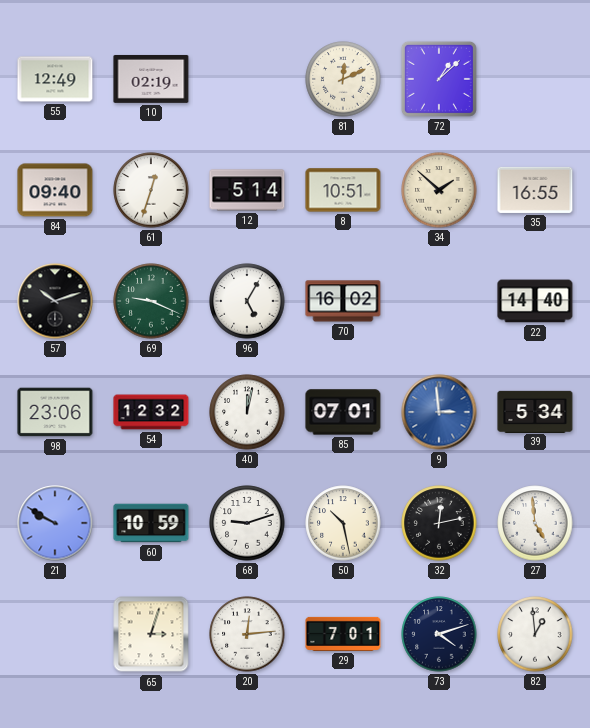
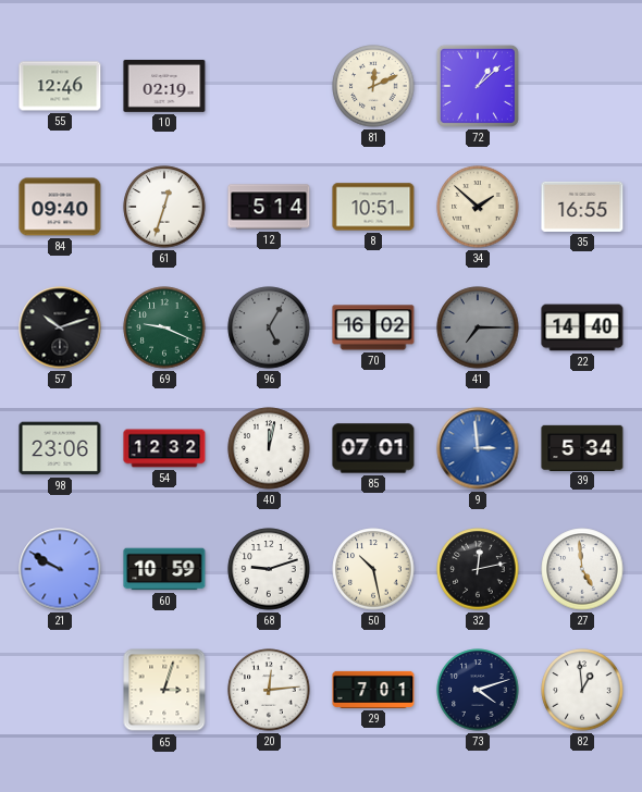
55: 12:49 -> 12:46 (60, 86)
96 dial: white -> grey (269, 327)
41: none -> 7:15 (478, 327)
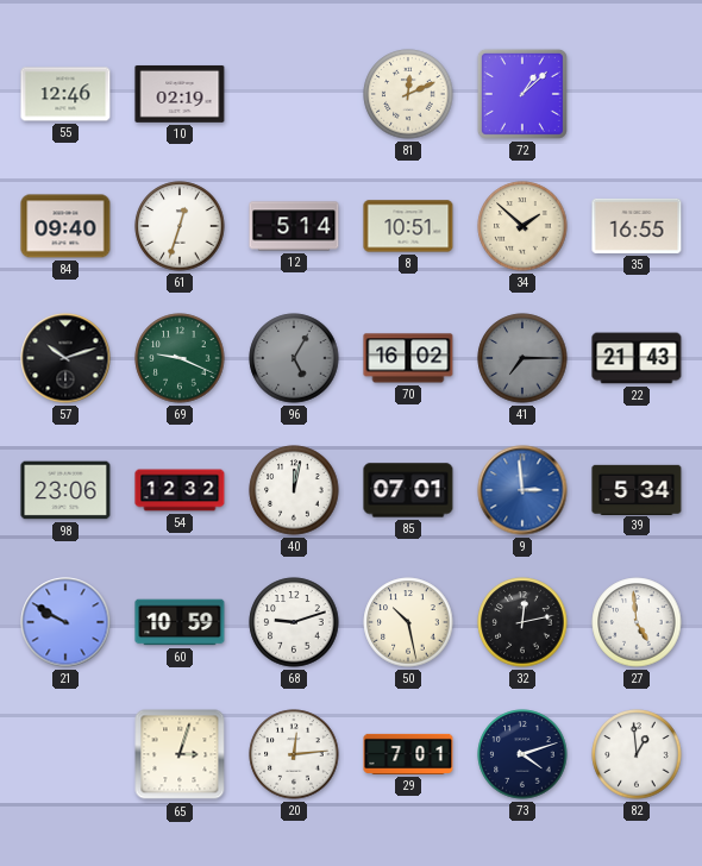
22: 14:40 -> 21:43 (637, 358)
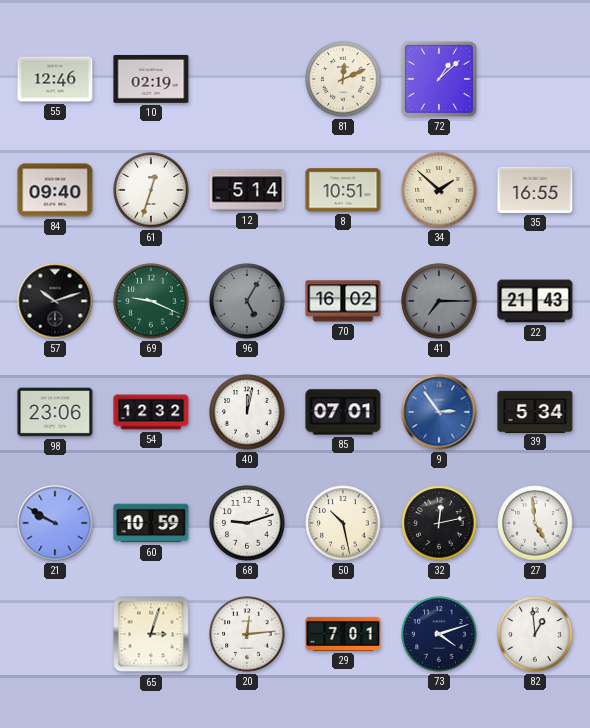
9: 2:59 -> 2:54 (439, 412)
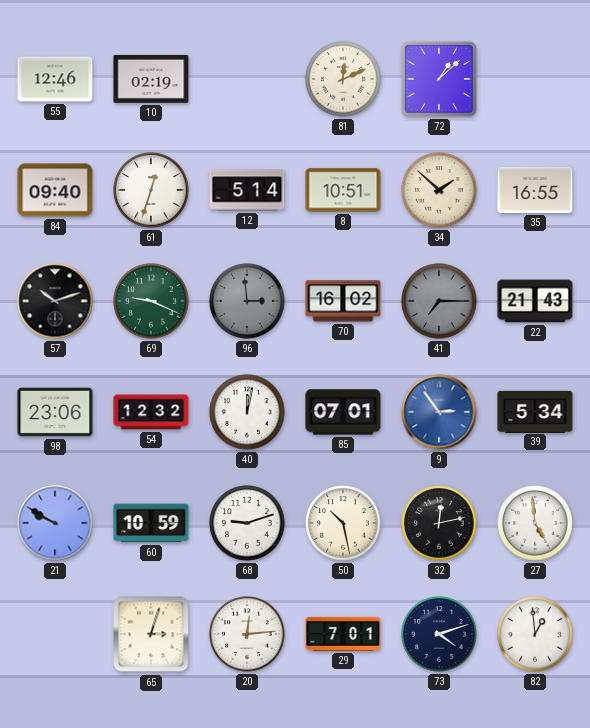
96: 5:05 -> 2:59 (247, 301)
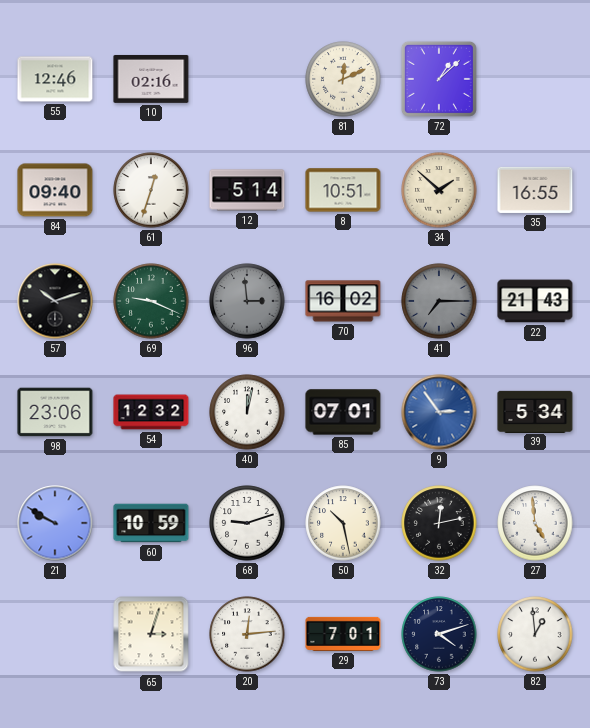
10: 02:19 -> 02:16 (151, 79)
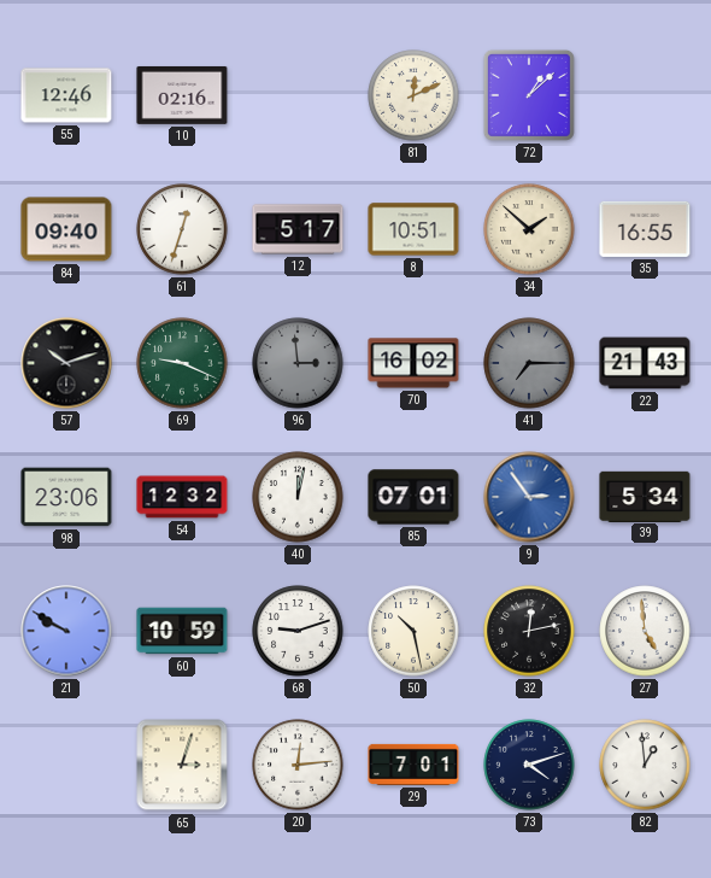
12: 5:14 -> 5:17 (298, 229)
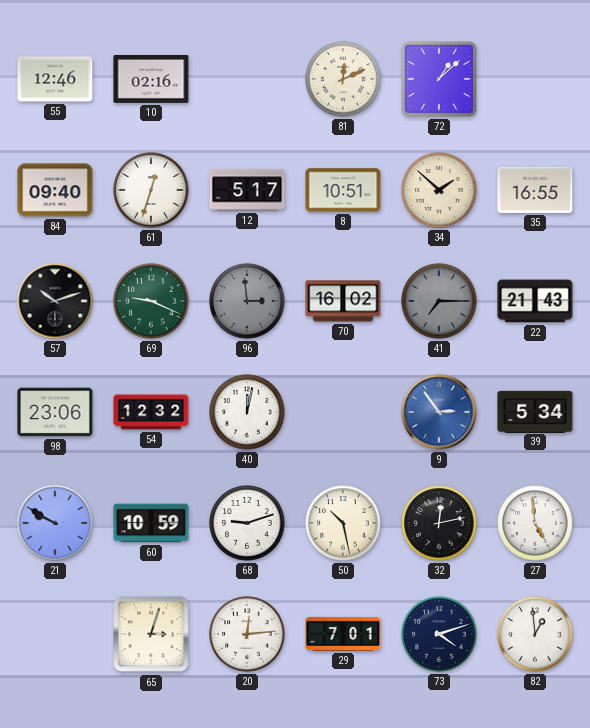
85: 07:01 -> none (413, 497)
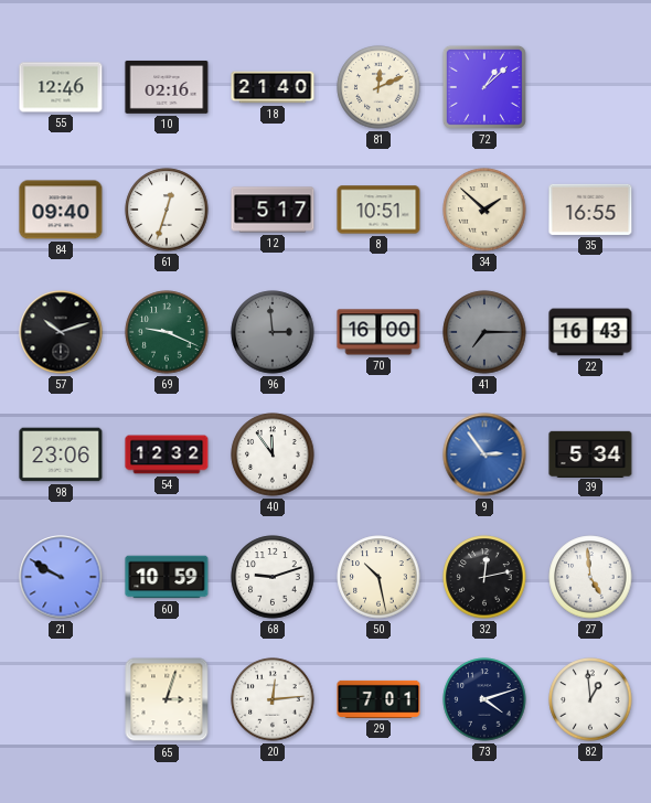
18: none -> 21:40 (273, 87)
70: 16:02 -> 16:00 (378, 332)
22: 21:43 -> 16:43 (590, 332)
40: 12:02 -> 11:54 (273, 454)
